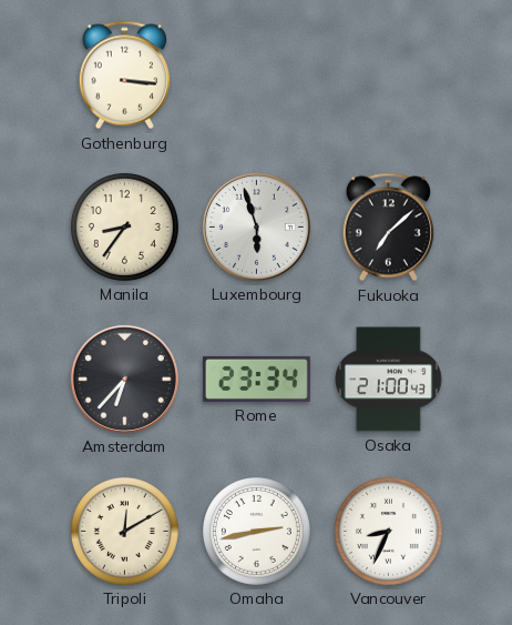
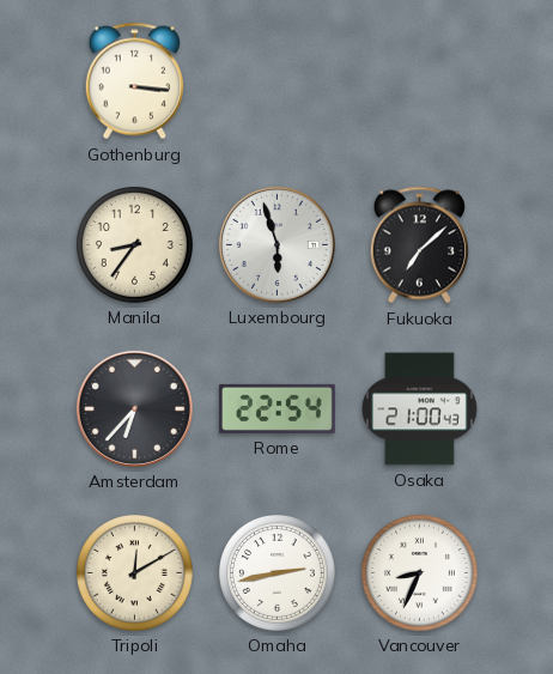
Rome: 23:34 -> 22:54 (276, 408)
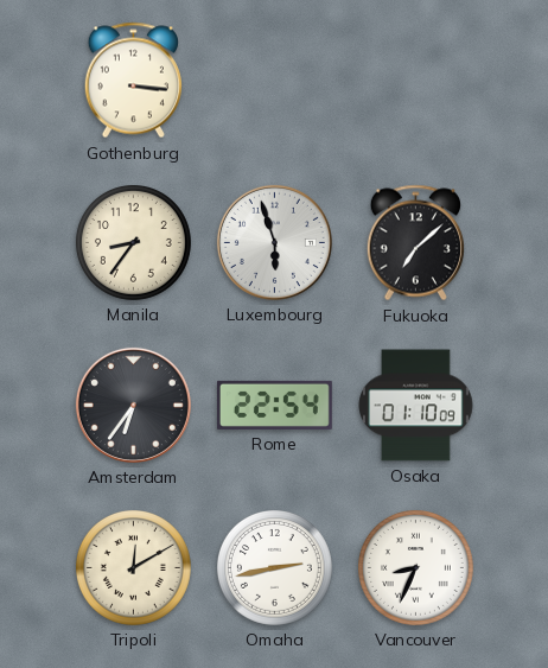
Amsterdam: 6:37 -> 6:36 (133, 405)
Osaka: 21:00 -> 01:10 (416, 406)
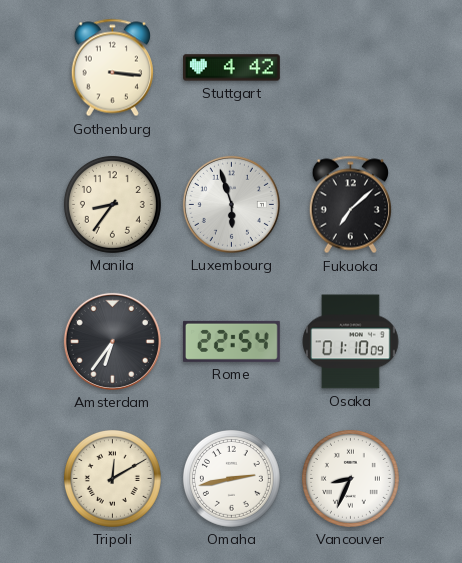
Stuttgart: none -> 4:42 (232, 68)
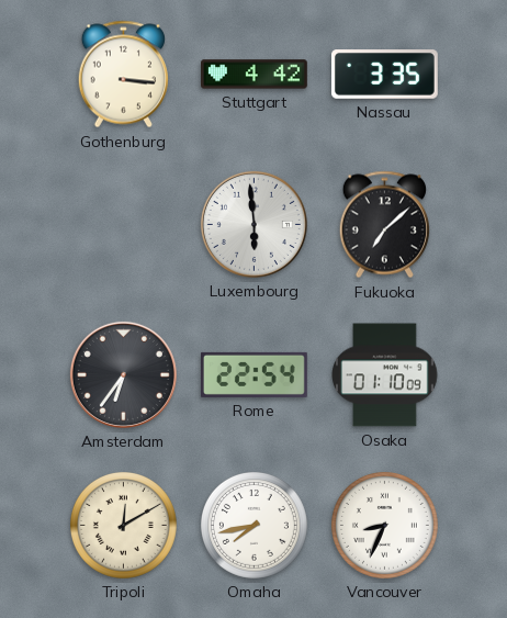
Nassau: none -> 3:35 (384, 75)
Manila: 8:36 -> none (112, 204)
Luxembourg: 5:57 -> 5:59 (253, 224)
Omaha: 2:43 -> 7:43 (253, 525)
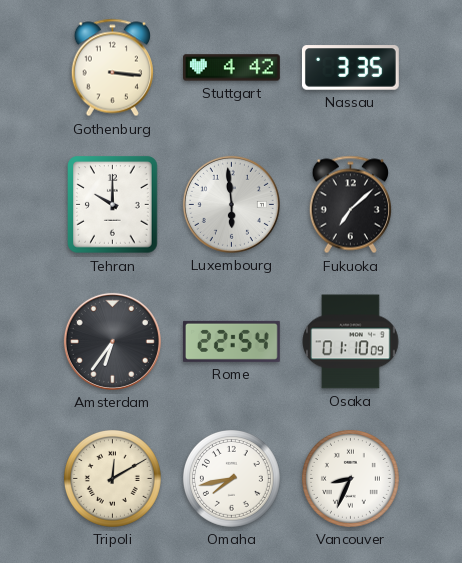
Tehran: none -> 10:00 (113, 205)
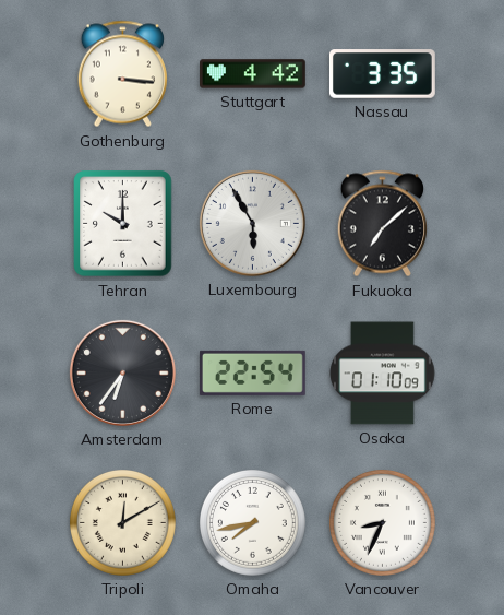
Luxembourg: 5:59 -> 5:55 (252, 223)
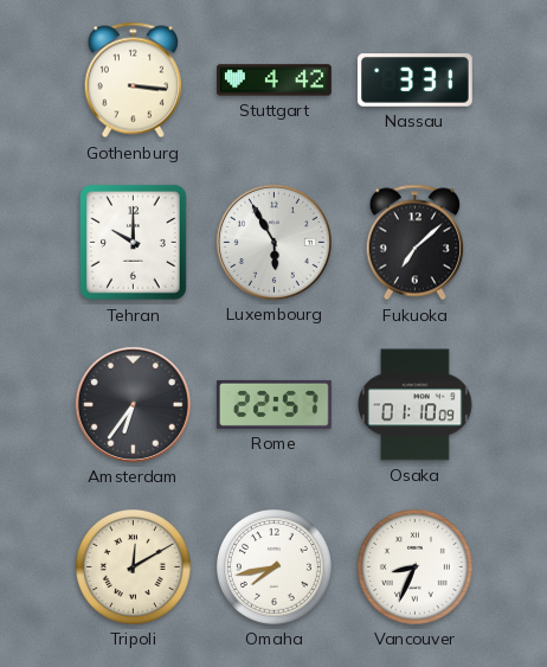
Nassau: 3:35 -> 3:31 (414, 81)
Rome: 22:54 -> 22:57 (273, 404)
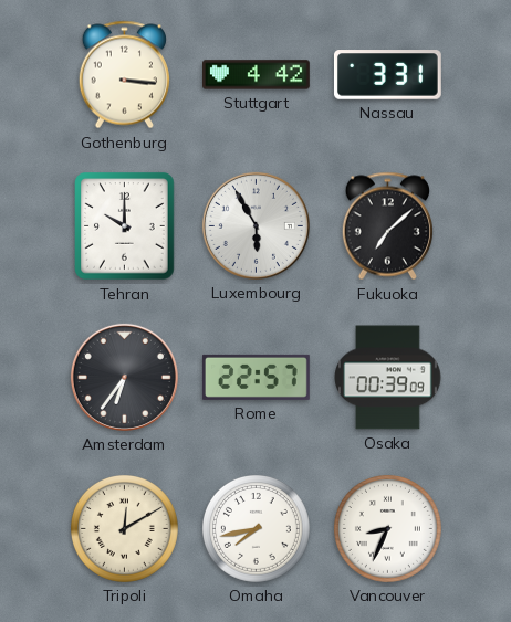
Osaka: 01:10 -> 00:39 (388, 378)
